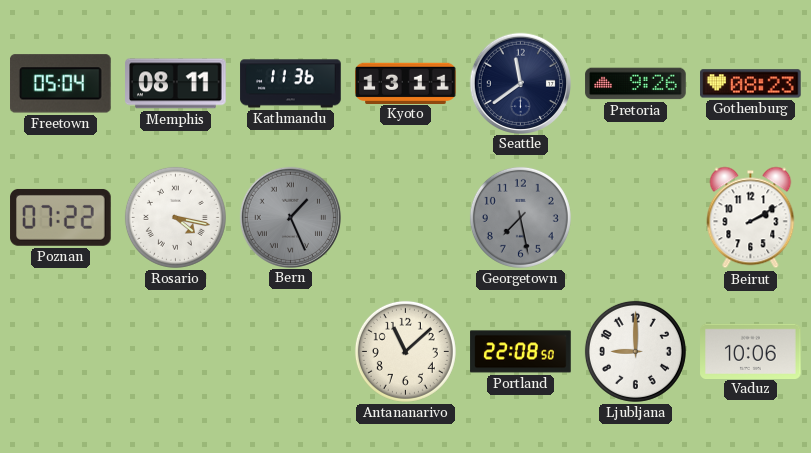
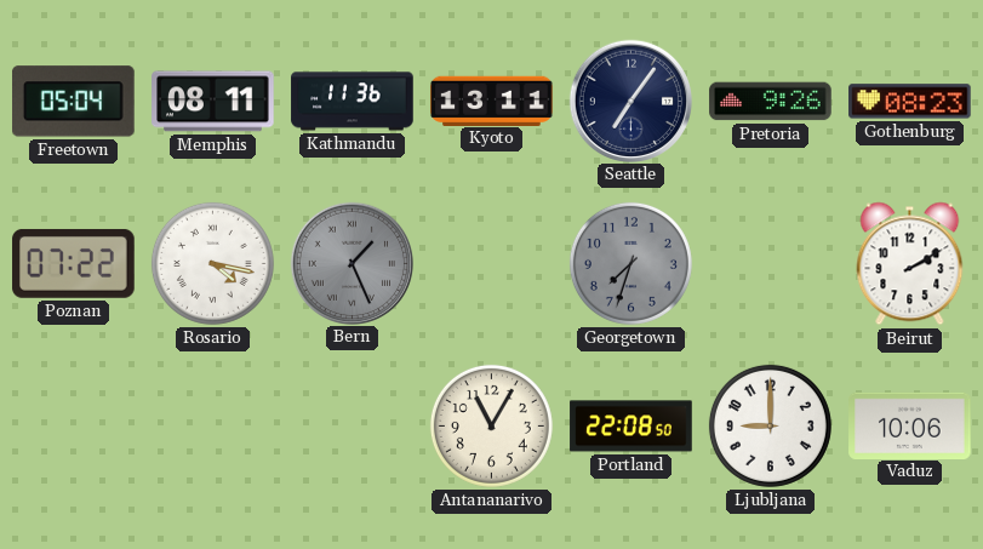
Seattle: 11:39 -> 7:06 (630, 101)
Georgetown: 7:28 -> 7:33 (630, 263)
Antananarivo: 11:08 -> 11:05 (491, 425)
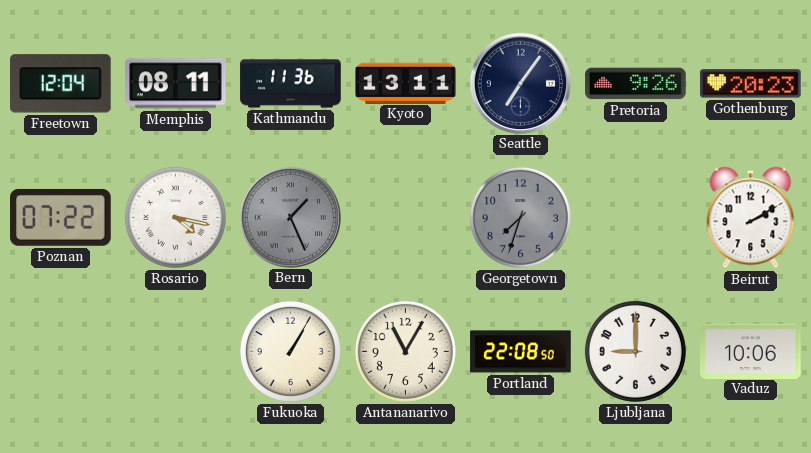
Freetown: 05:04 -> 12:04 (61, 84)
Gothenburg: 08:23 -> 20:23 (751, 84)
Fukuoka: none -> 1:05 (290, 351)
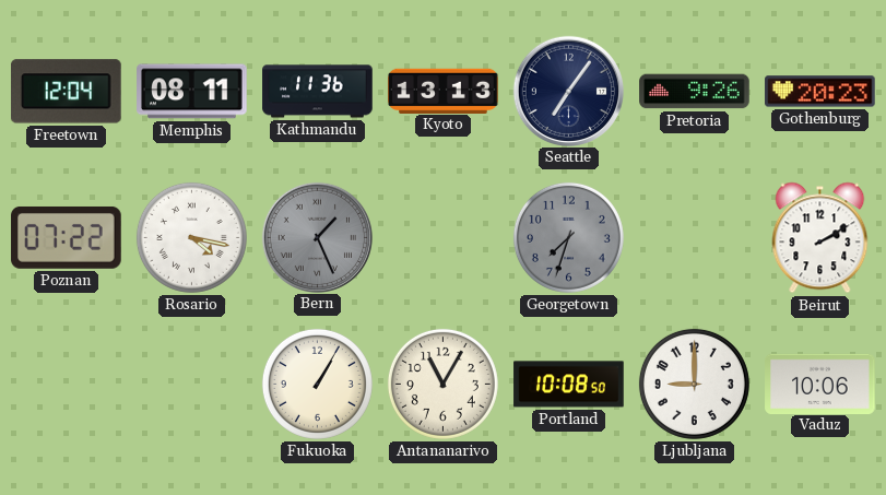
Kyoto: 13:11 -> 13:13 (444, 91)
Portland: 22:08 -> 10:08 (569, 385)
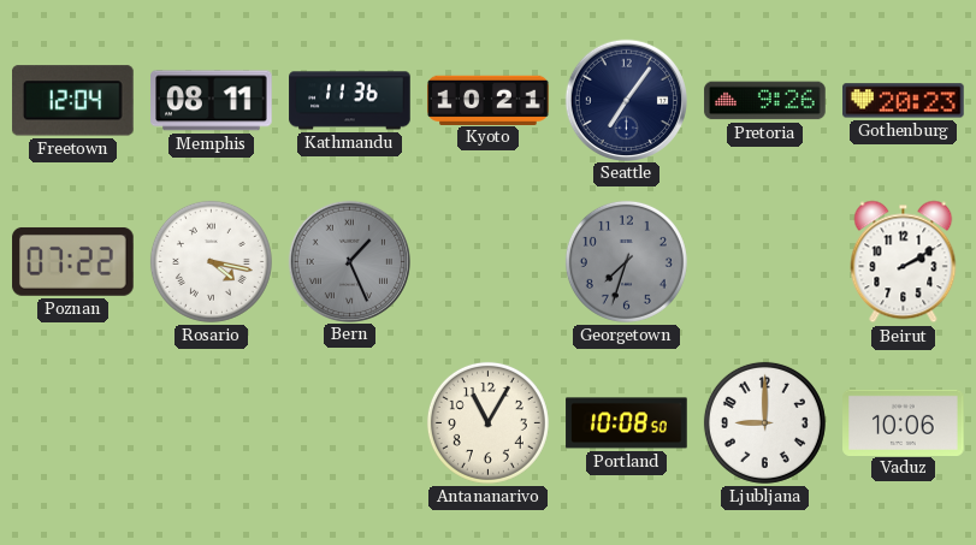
Kyoto: 13:13 -> 10:21 (489, 100)
Fukuoka: 1:05 -> none (317, 384)
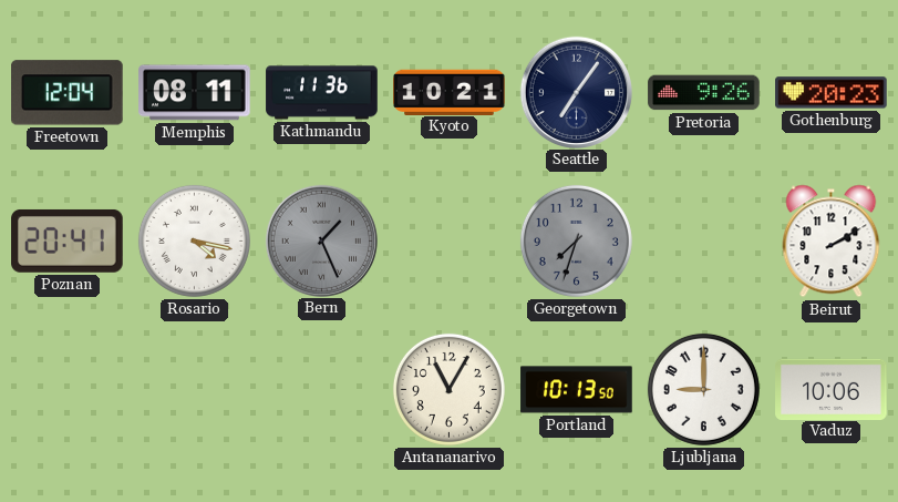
Poznan: 07:22 -> 20:41 (68, 242)
Portland: 10:08 -> 10:13 (577, 390)
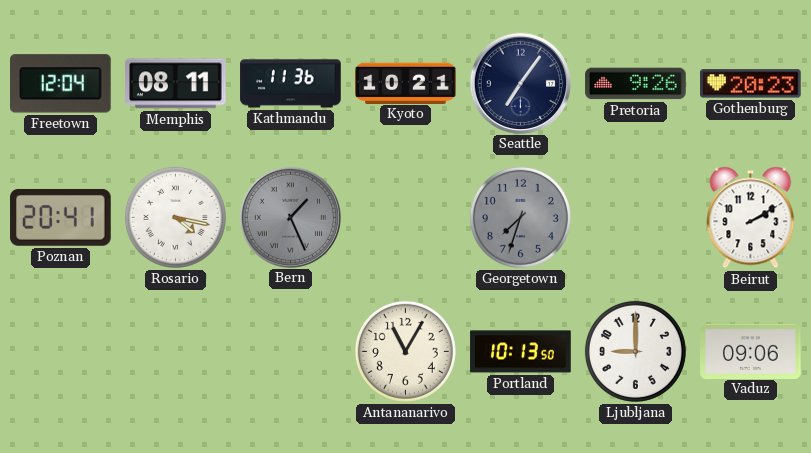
Vaduz: 10:06 -> 09:06 (751, 351)
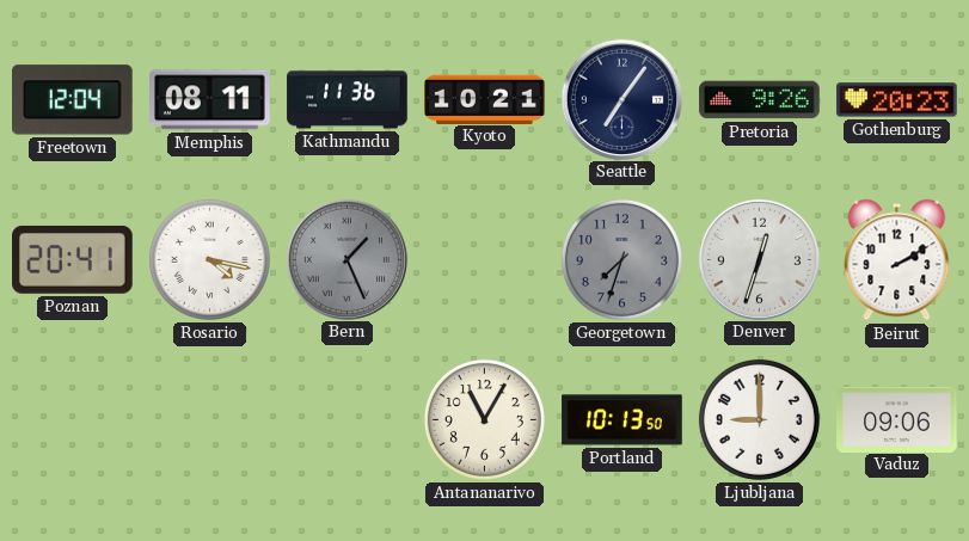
Denver: none -> 12:33 (759, 259)
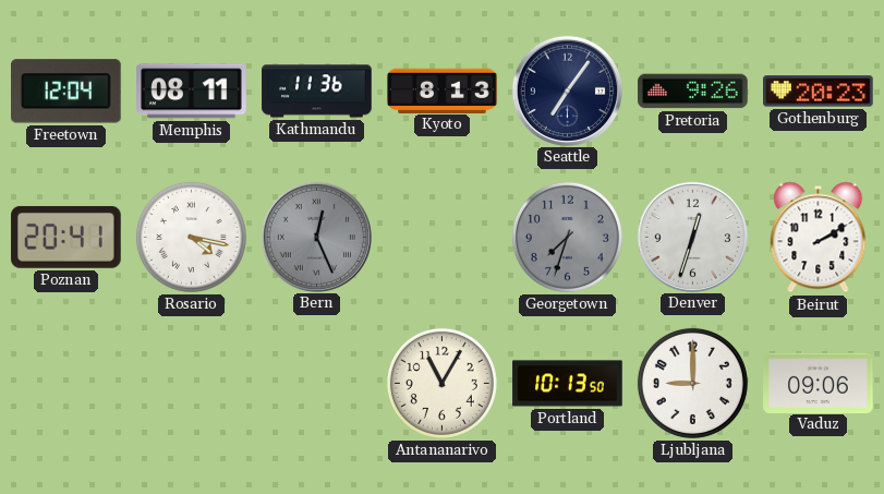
Kyoto: 10:21 -> 8:13 (443, 91)
Bern: 1:26 -> 12:26 (316, 237)
